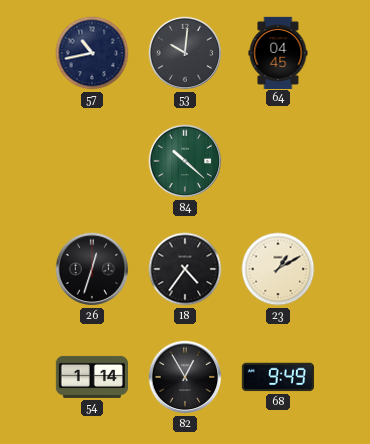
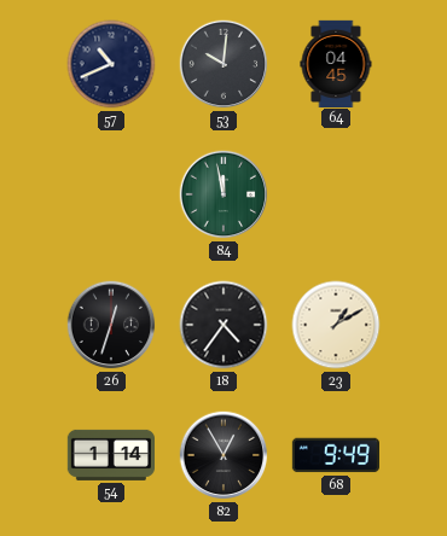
57: 10:43 -> 10:41 (111, 64)
84: 10:22 -> 11:58 (224, 194)
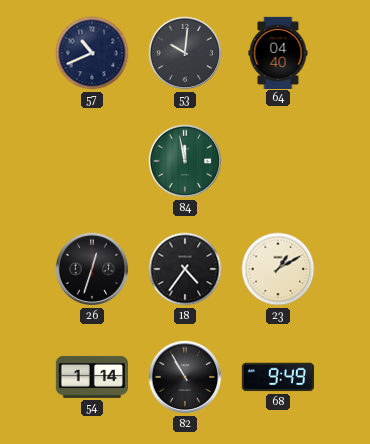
64: 04:45 -> 04:40 (278, 52)
82: 12:55 -> 10:55 (185, 377)
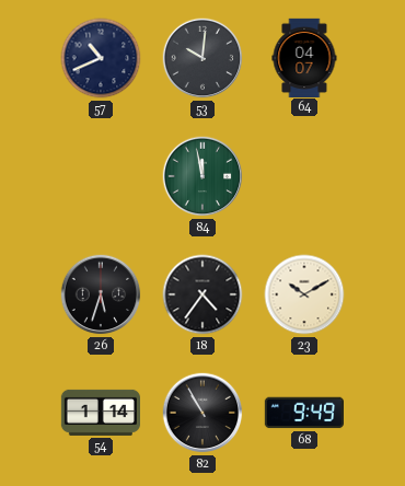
64: 04:40 -> 04:07 (304, 57)
26: 12:33 -> 5:33 (101, 294)
23: 1:10 -> 10:10 (304, 294)
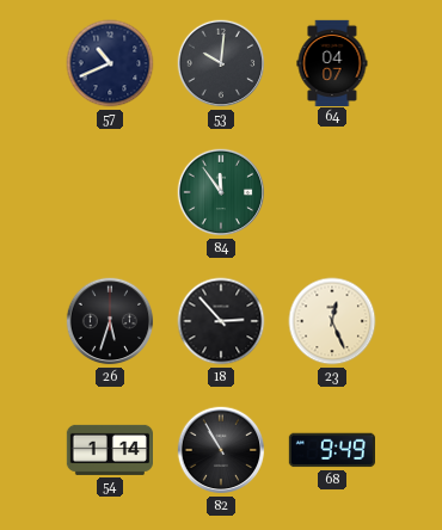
84: 11:58 -> 11:54 (221, 192)
18: 4:36 -> 2:53 (221, 321)
23: 10:10 -> 12:26 (332, 321)
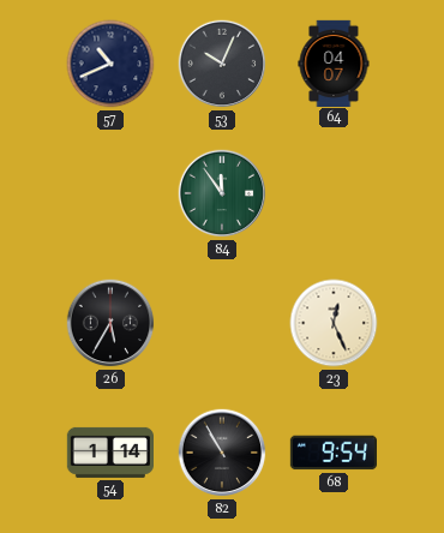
53: 10:01 -> 10:04 (222, 64)
26: 5:33 -> 5:35 (110, 323)
18: 2:53 -> none (221, 321)
68: 9:49 -> 9:54 (332, 453)
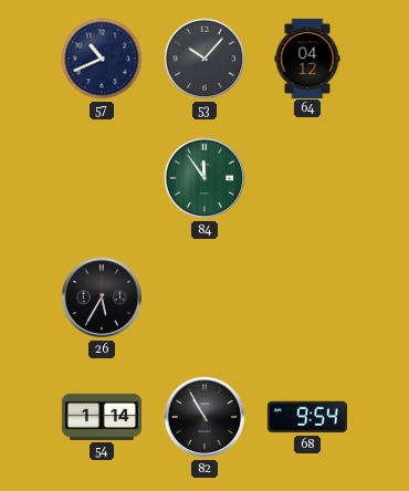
53: 10:04 -> 10:07 (204, 59)
64: 04:07 -> 04:12 (307, 58)
23: 12:26 -> none (334, 323)
